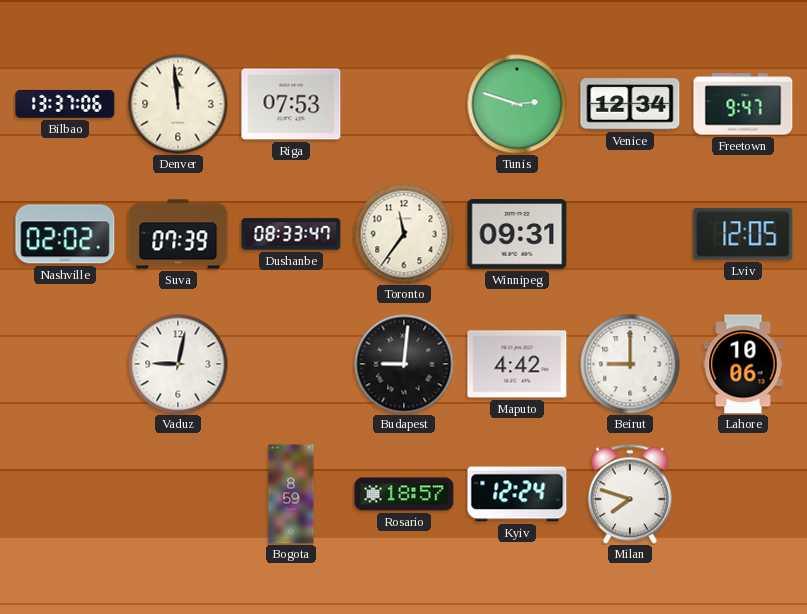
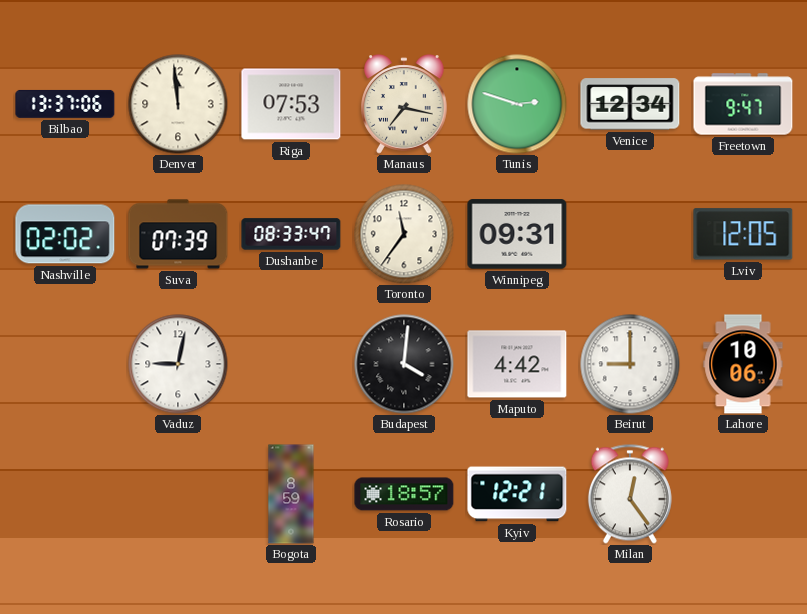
Manaus: none -> 7:17 (404, 104)
Budapest: 9:01 -> 4:01 (404, 364)
Kyiv: 12:24 -> 12:21 (517, 494)
Milan: 7:48 -> 12:24 (630, 494)
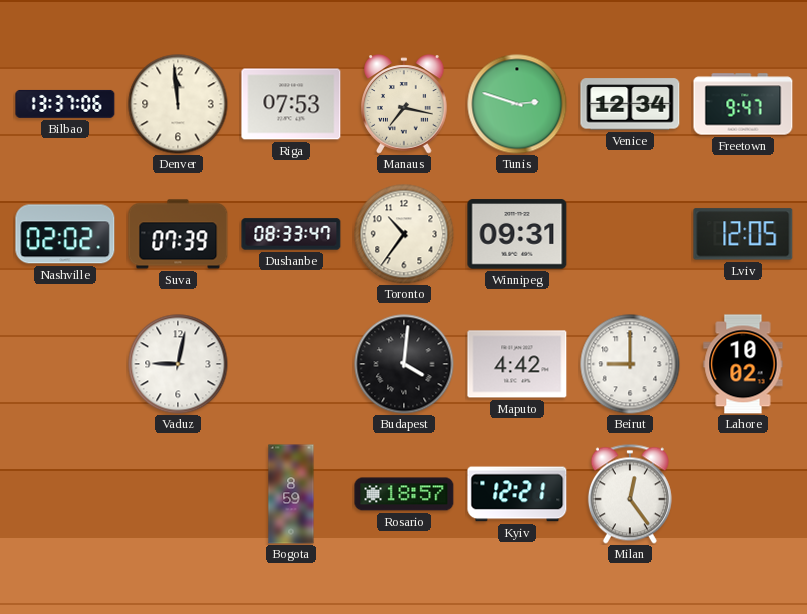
Toronto: 11:36 -> 10:36 (404, 234)
Lahore: 10:06 -> 10:02 (743, 364)
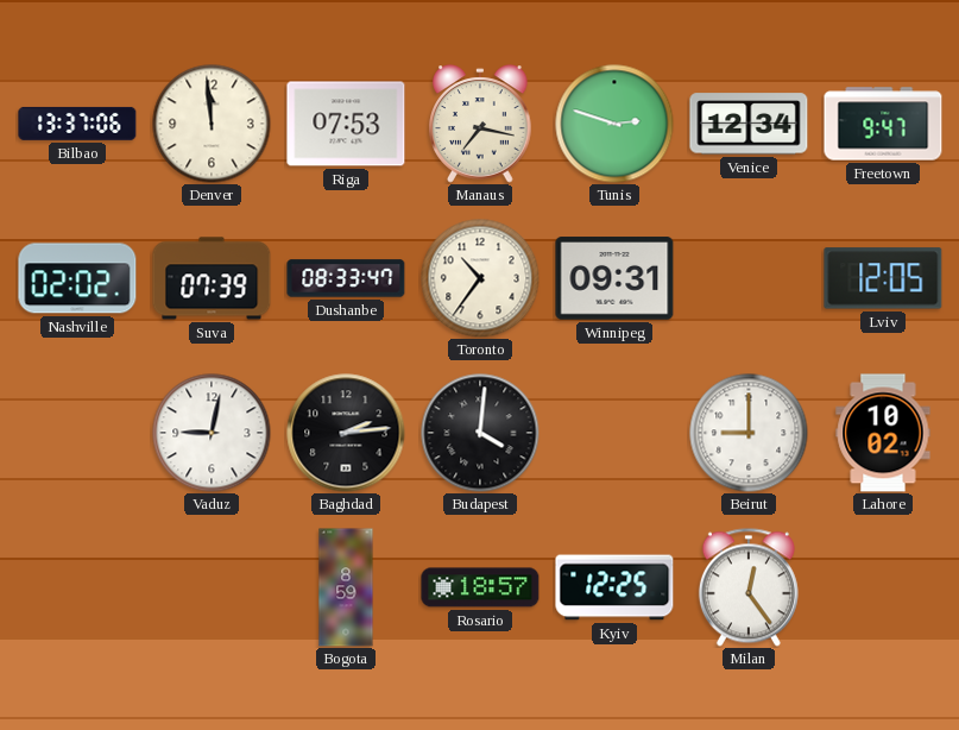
Baghdad: none -> 2:14 (346, 433)
Maputo: 4:42 -> none (517, 364)
Kyiv: 12:21 -> 12:25 (614, 587)
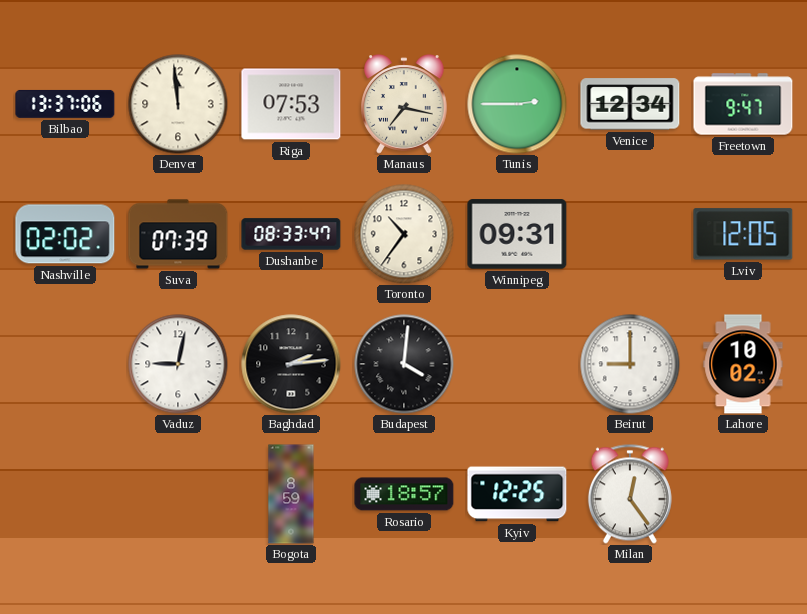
Tunis: 2:48 -> 2:45 (517, 104)
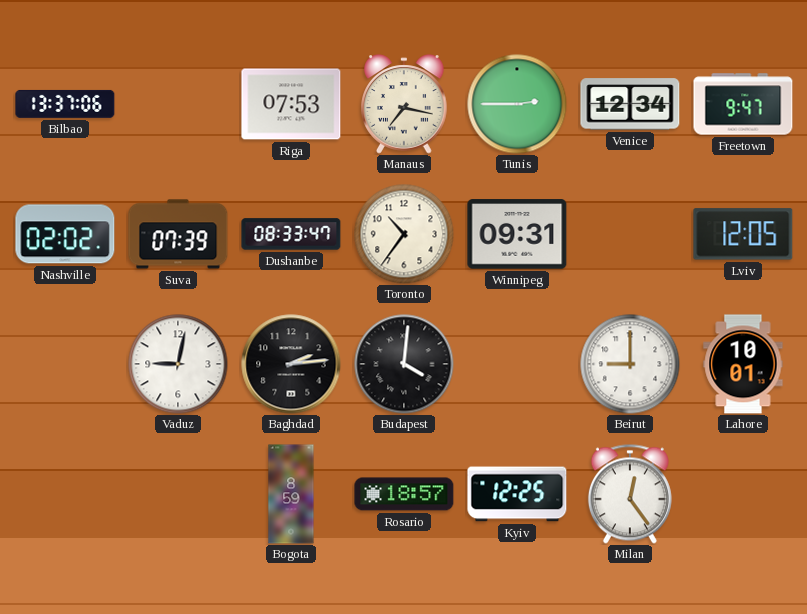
Denver: 11:59 -> none (178, 104)
Lahore: 10:02 -> 10:01 (743, 364)
